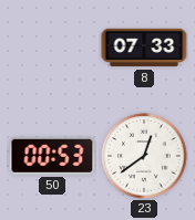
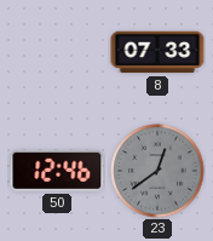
50: 00:53 -> 12:46 (57, 171)
23 dial: white -> grey (157, 171)
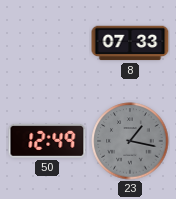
50: 12:46 -> 12:49 (47, 141)
23: 12:39 -> 1:17 (130, 141)
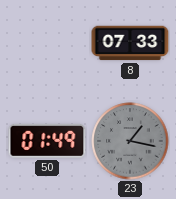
50: 12:49 -> 01:49 (47, 141)
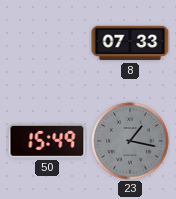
50: 01:49 -> 15:49 (47, 141)
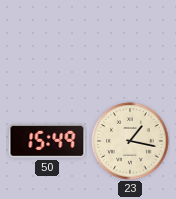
8: 07:33 -> none (130, 43)
23 dial: grey -> cream (130, 141)
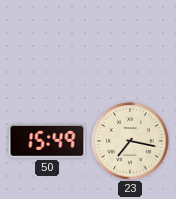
23: 1:17 -> 7:17 (130, 141)
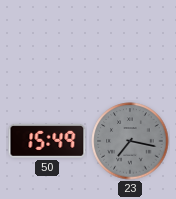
23 dial: cream -> grey (130, 141)
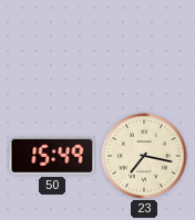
23 dial: grey -> cream (144, 156)
